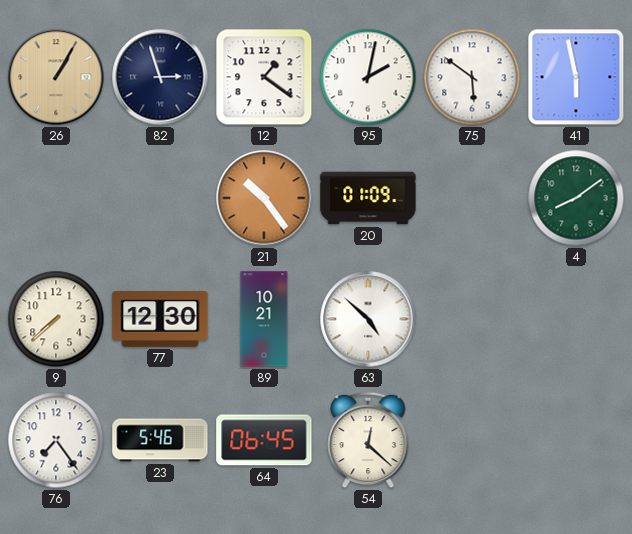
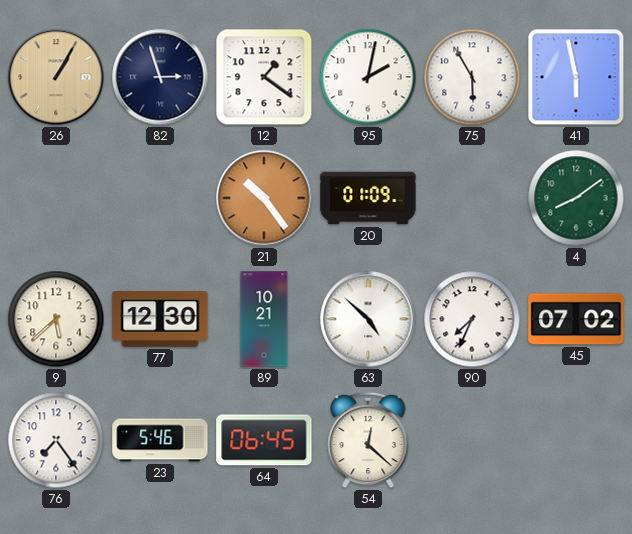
75: 5:51 -> 5:55 (472, 77)
9: 7:38 -> 5:38 (56, 319)
90: none -> 7:34 (472, 319)
45: none -> 07:02 (576, 319)
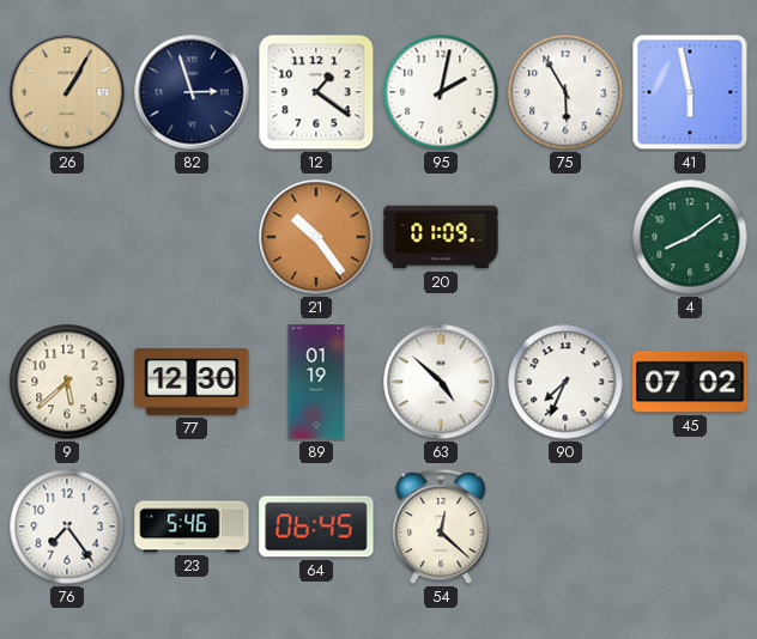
89: 10:21 -> 01:19 (316, 382)
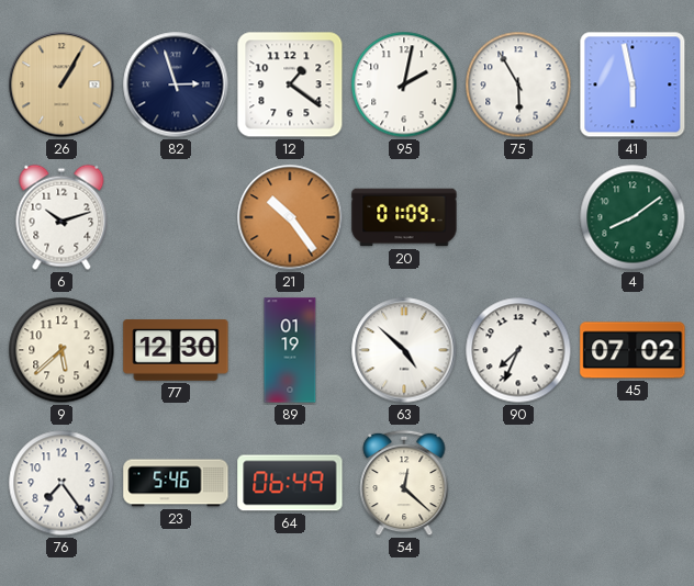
6: none -> 10:12 (61, 217)
64: 06:45 -> 06:49 (290, 483)
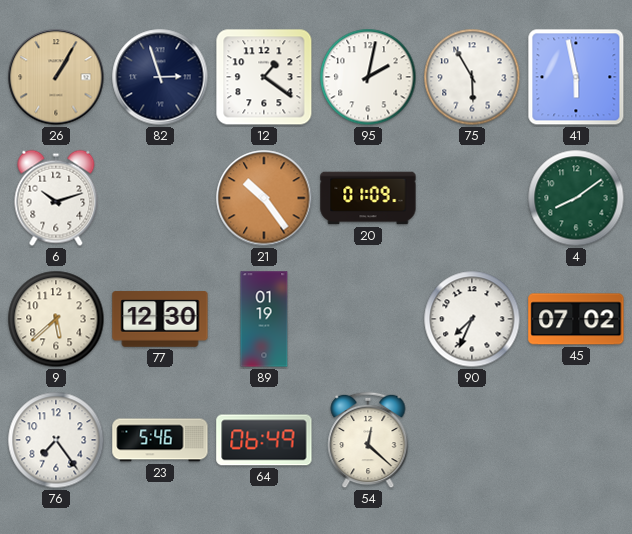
63: 4:52 -> none (404, 350)
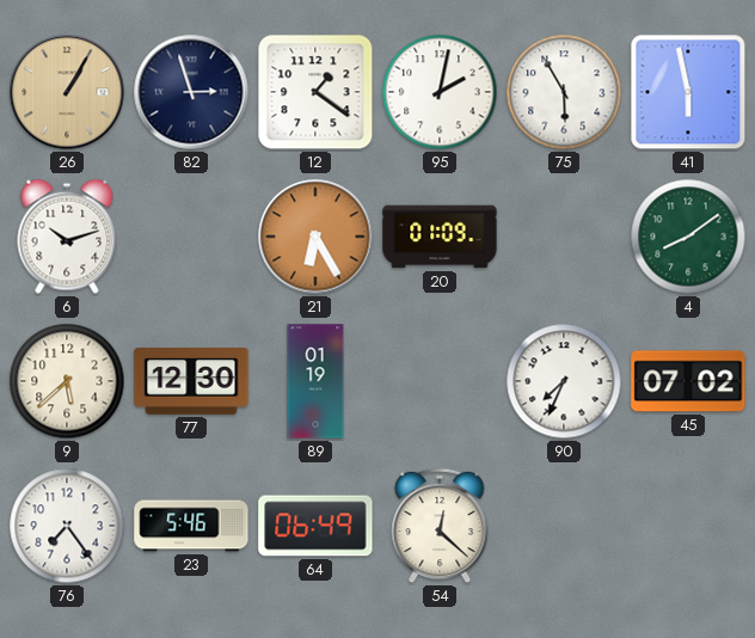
21: 10:24 -> 6:25 (315, 237)
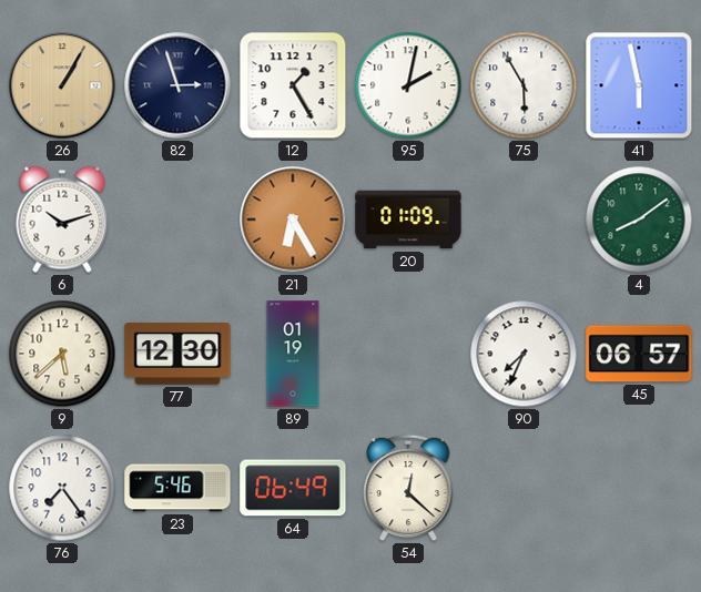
12: 1:21 -> 1:25 (293, 85)
45: 07:02 -> 06:57 (639, 354)
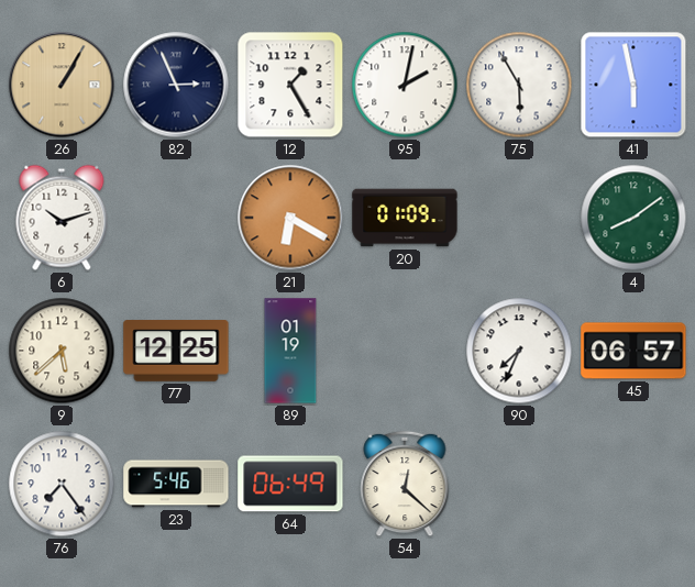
82: 2:57 -> 2:56 (176, 85)
21: 6:25 -> 6:20 (290, 218)
77: 12:30 -> 12:25 (176, 351)
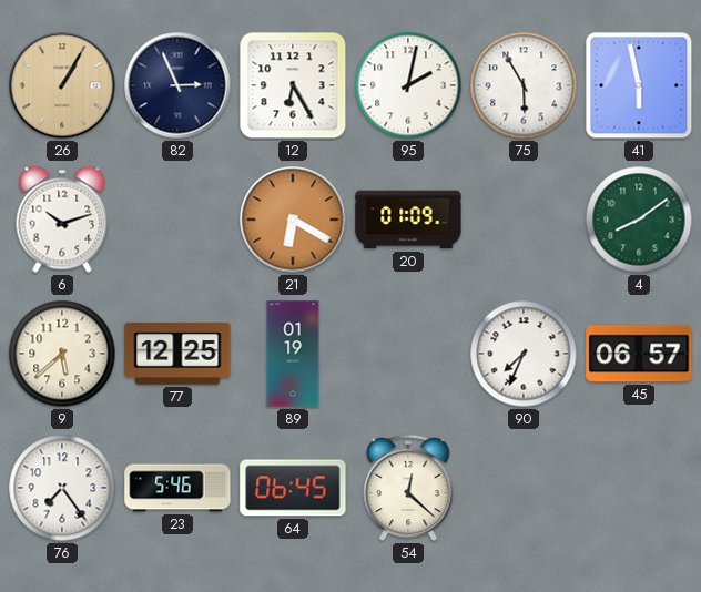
12: 1:25 -> 6:25 (293, 85)
64: 06:49 -> 06:45 (293, 488)
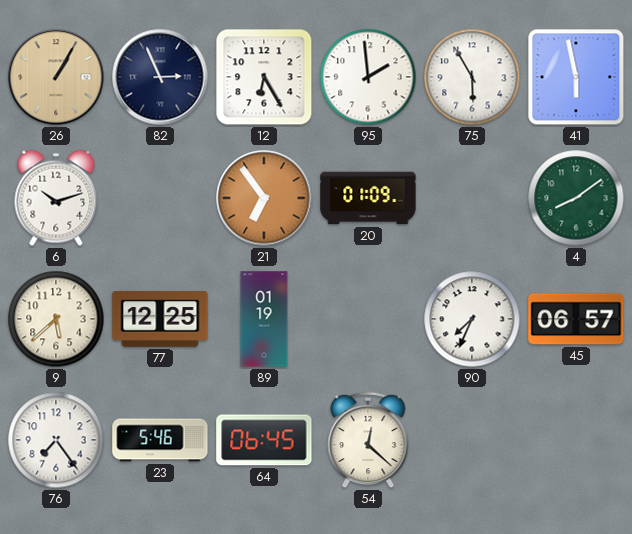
95: 2:02 -> 1:59 (368, 77)
21: 6:20 -> 6:54 (264, 198)
